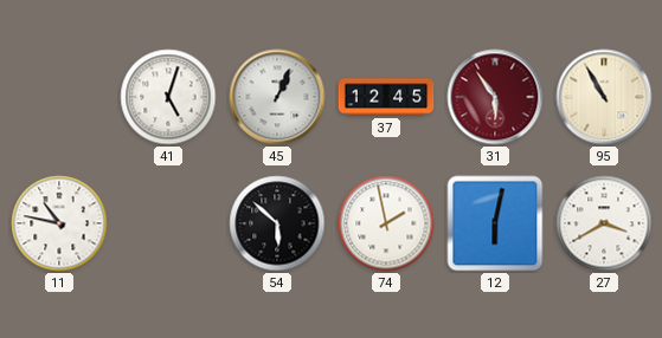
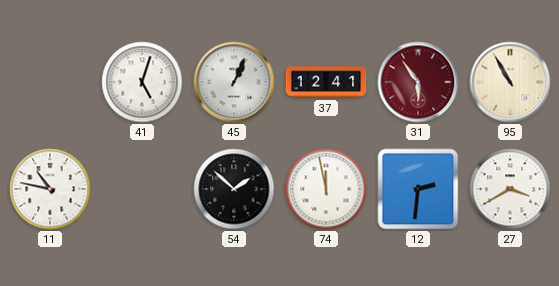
37: 12:45 -> 12:41 (326, 82)
54: 5:52 -> 1:52 (234, 189)
74: 1:58 -> 11:58 (326, 189)
12: 6:02 -> 2:31 (418, 189)
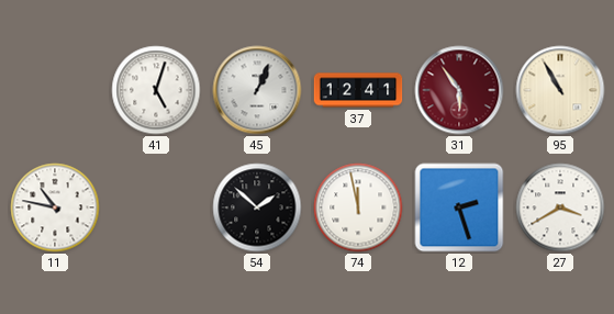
12: 2:31 -> 2:27 (459, 208)
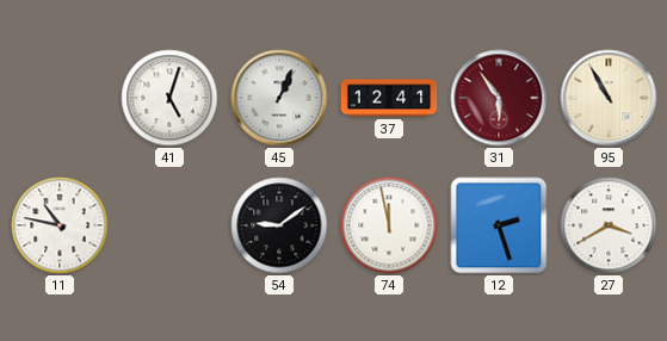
54: 1:52 -> 9:09 (279, 225)
